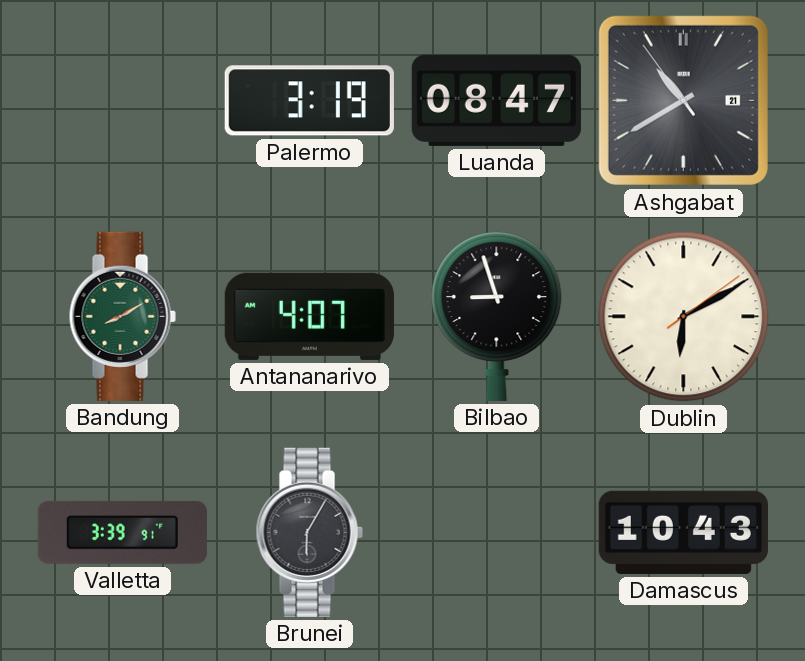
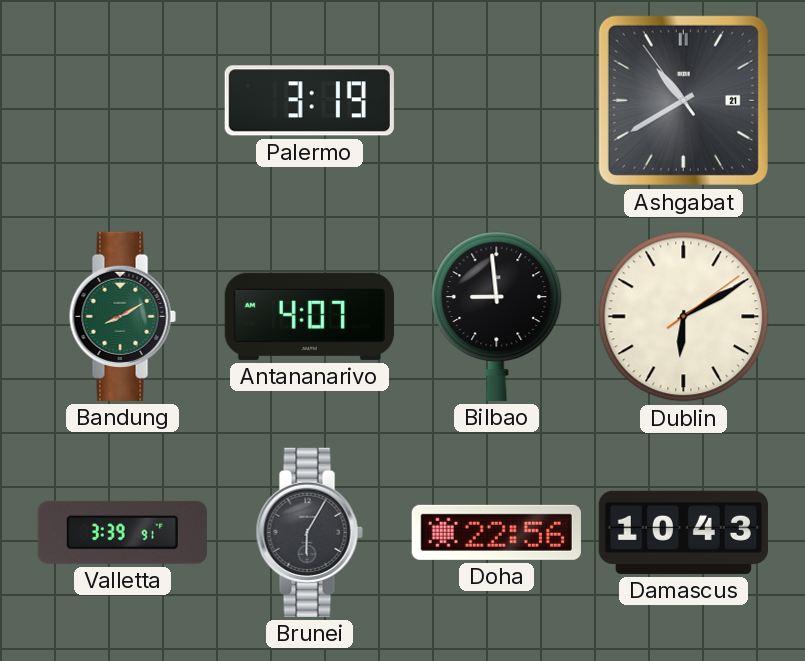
Luanda: 08:47 -> none (496, 100)
Bilbao: 8:57 -> 8:59 (497, 316)
Doha: none -> 22:56 (496, 532)
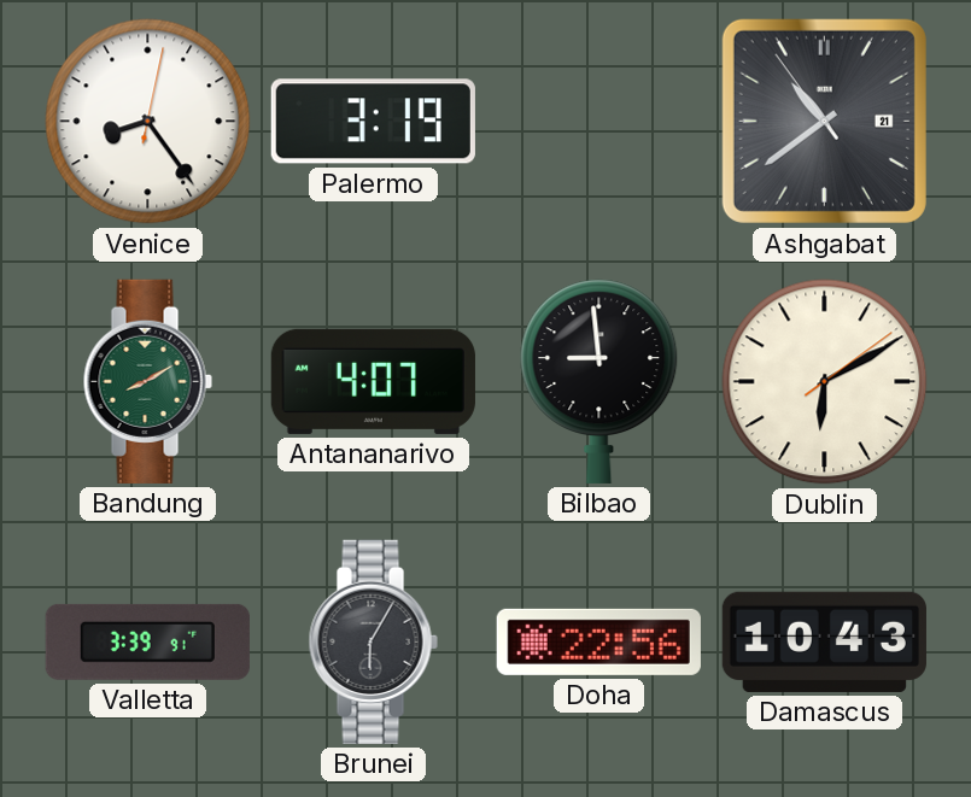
Venice: none -> 8:24 (148, 122)
Ashgabat: 10:39 -> 10:38 (824, 121)
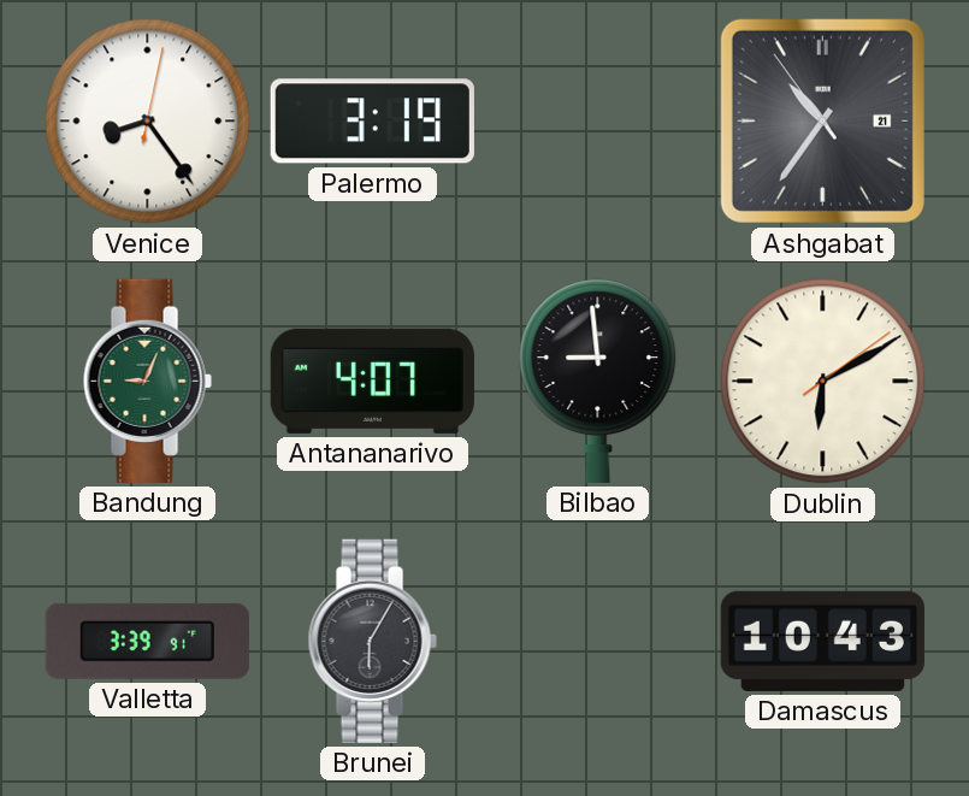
Ashgabat: 10:38 -> 10:35 (822, 120)
Bandung: 8:10 -> 9:04 (147, 381)
Doha: 22:56 -> none (598, 641)
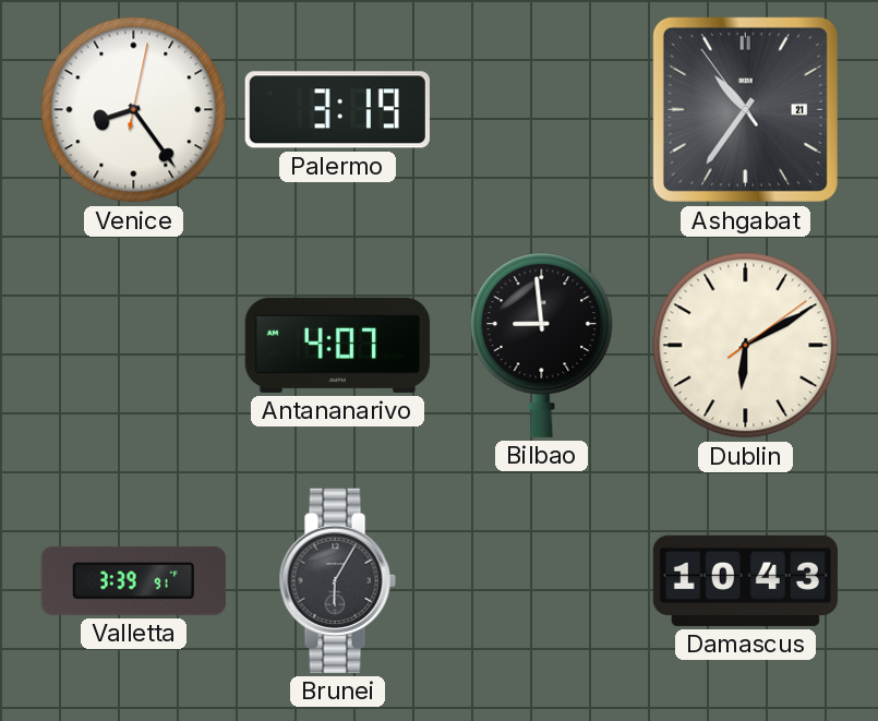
Bandung: 9:04 -> none (147, 381)
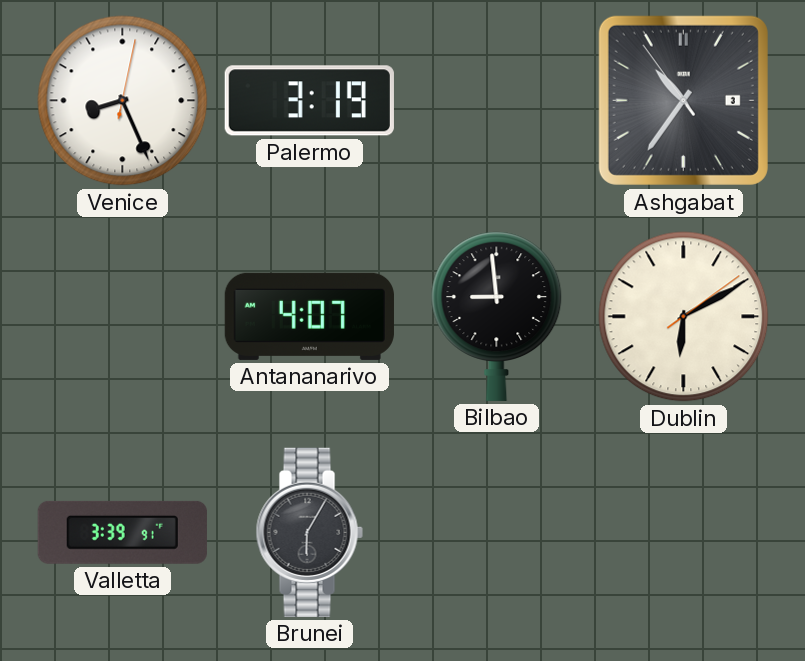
Venice: 8:24 -> 8:26 (123, 101)
Ashgabat date: 21 -> 3 (683, 100)
Damascus: 10:43 -> none (745, 580)
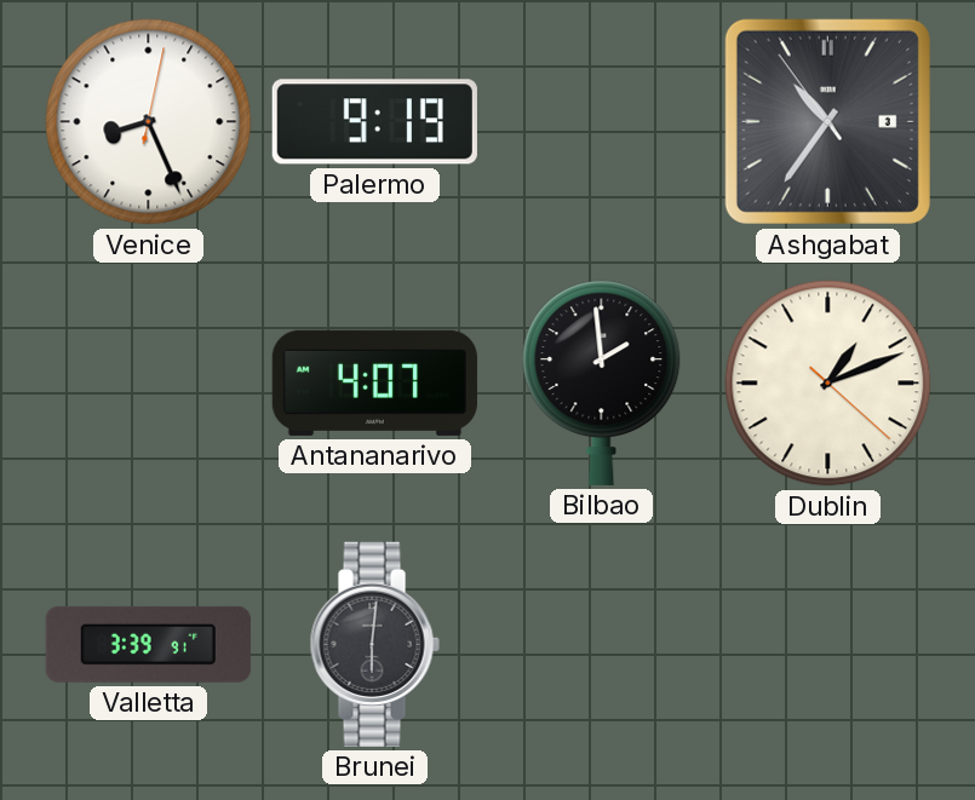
Palermo: 3:19 -> 9:19 (374, 122)
Bilbao: 8:59 -> 1:59 (602, 382)
Dublin: 6:10 -> 1:11 (828, 384)
Brunei: 6:05 -> 6:01 (374, 644)
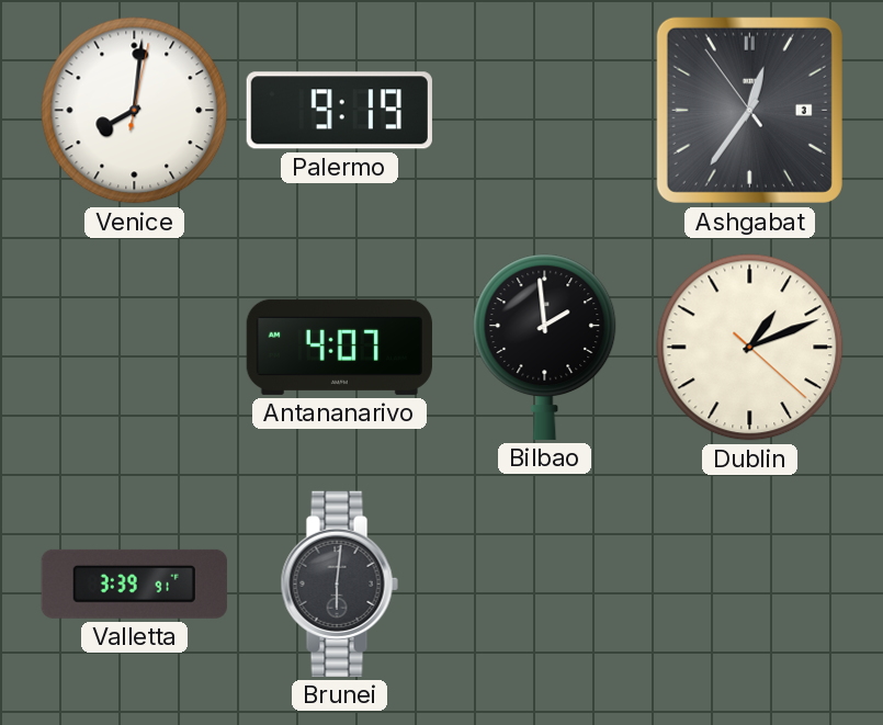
Venice: 8:26 -> 8:01 (135, 111)
Ashgabat: 10:35 -> 12:35 (749, 110)
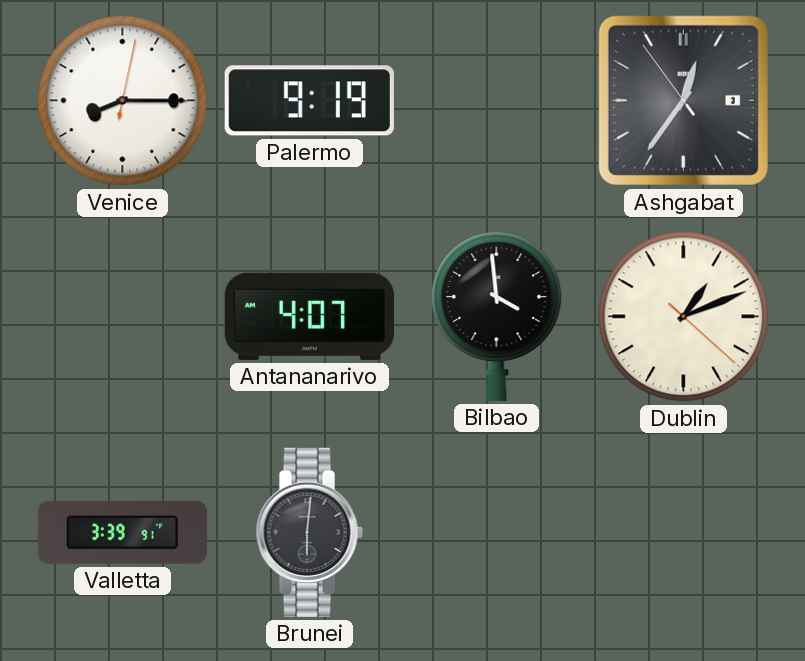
Venice: 8:01 -> 8:15 (123, 101)
Bilbao: 1:59 -> 3:59 (497, 316)
